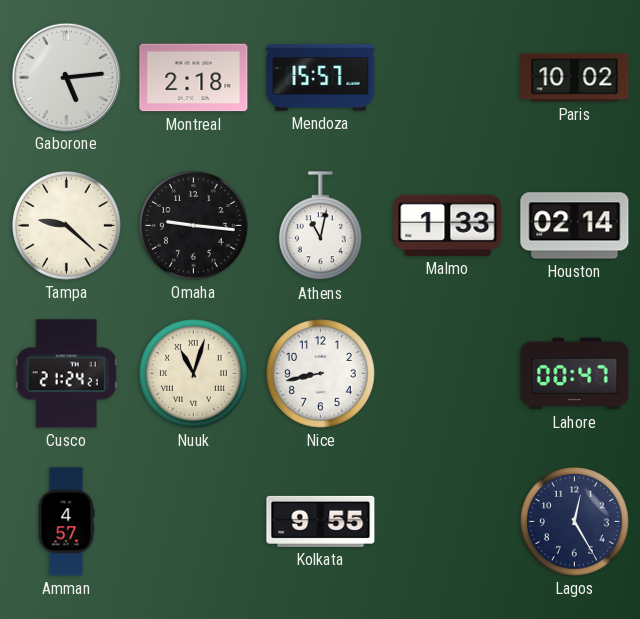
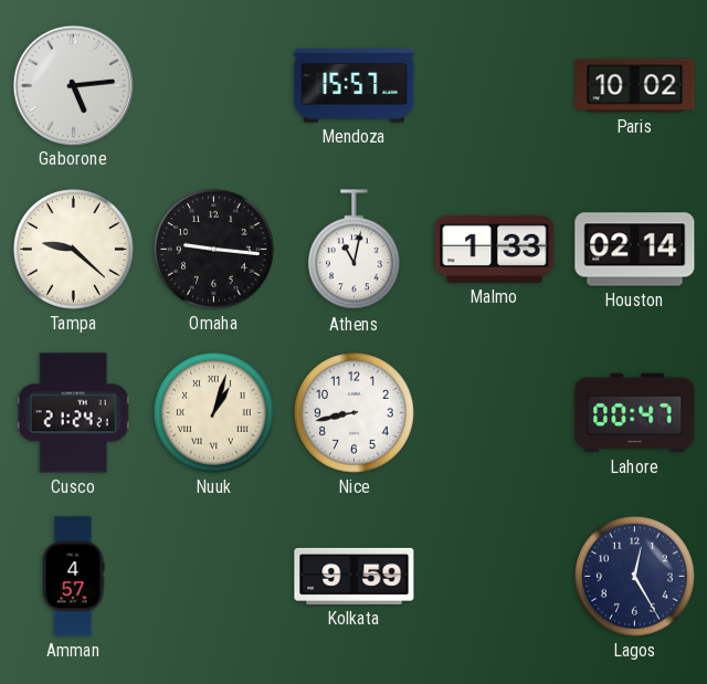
Montreal: 2:18 -> none (194, 78)
Nuuk: 11:03 -> 1:03 (214, 413)
Kolkata: 9:55 -> 9:59 (355, 576)
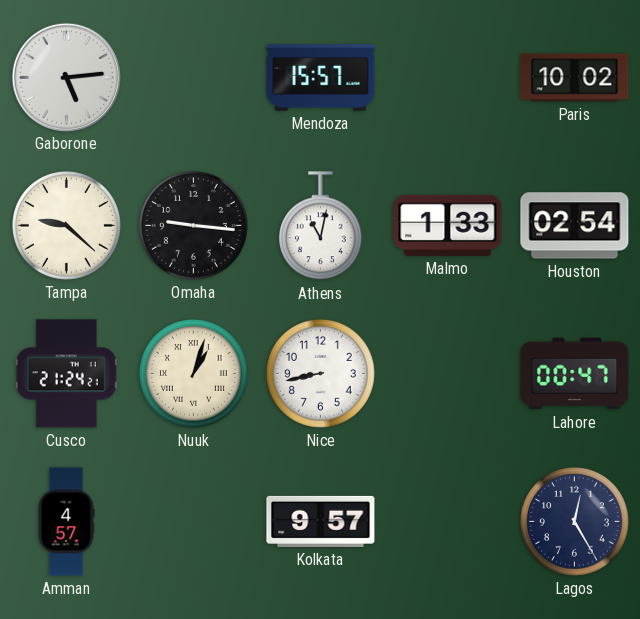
Houston: 02:14 -> 02:54 (575, 226)
Kolkata: 9:59 -> 9:57 (321, 521)
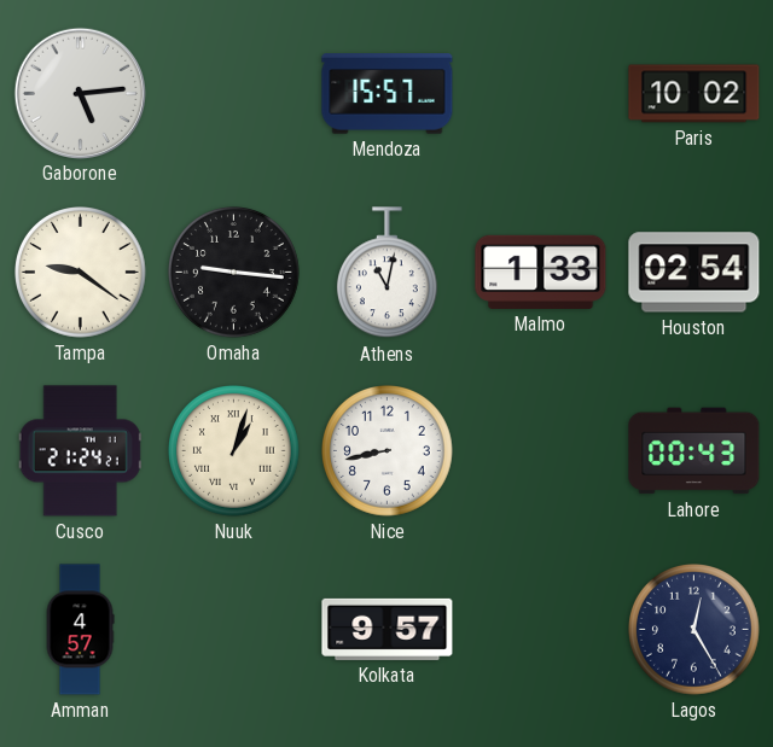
Tampa: 9:22 -> 9:21 (81, 273)
Lahore: 00:47 -> 00:43 (694, 451)
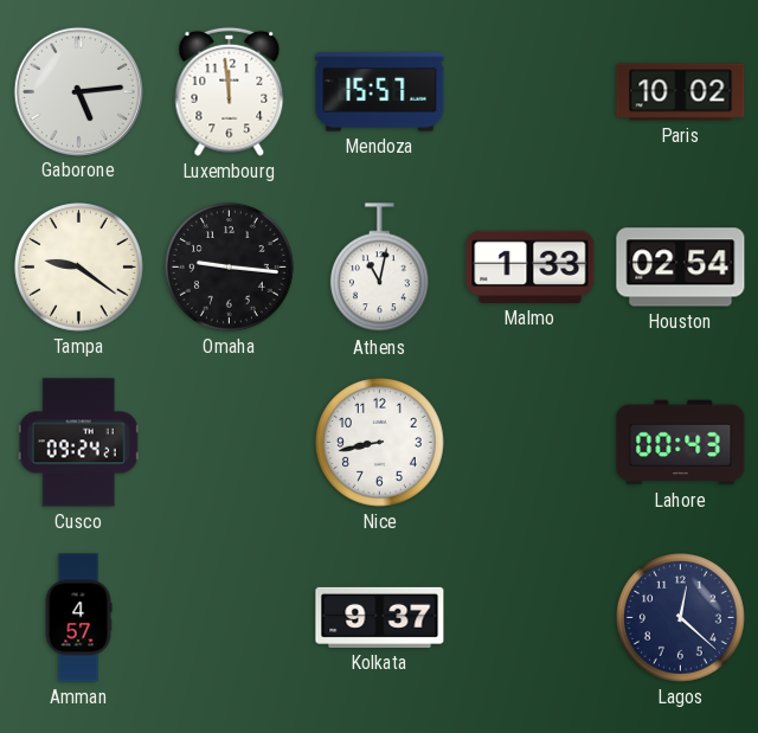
Luxembourg: none -> 11:59 (230, 91)
Cusco: 21:24 -> 09:24 (78, 443)
Nuuk: 1:03 -> none (234, 451)
Kolkata: 9:57 -> 9:37 (380, 617)
Lagos: 12:25 -> 12:22 (681, 618)
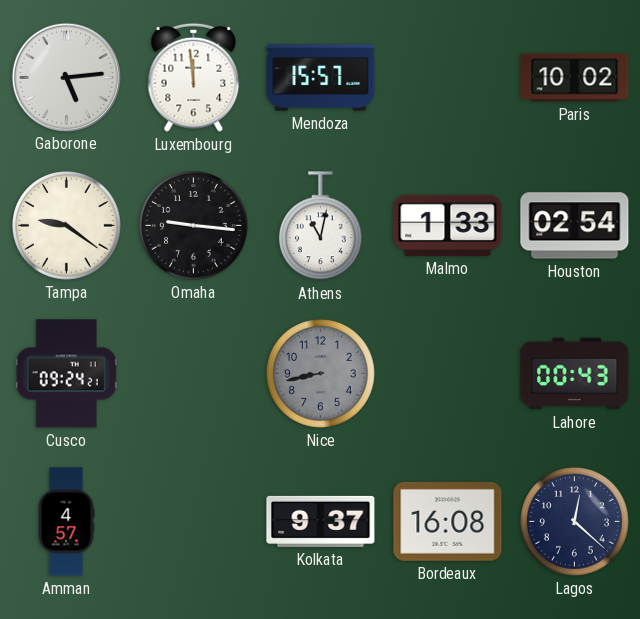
Nice dial: white -> grey (321, 374)
Bordeaux: none -> 16:08 (448, 521)
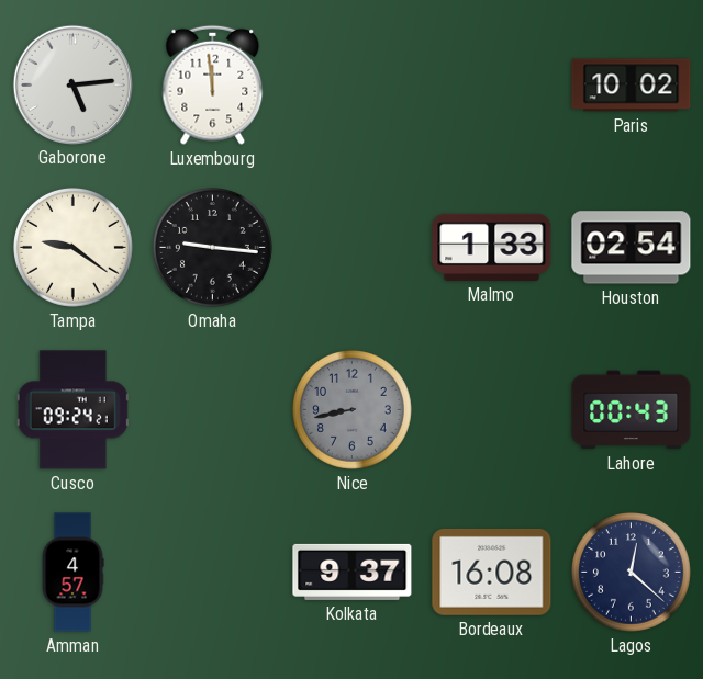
Mendoza: 15:57 -> none (321, 78)
Athens: 11:02 -> none (320, 226)
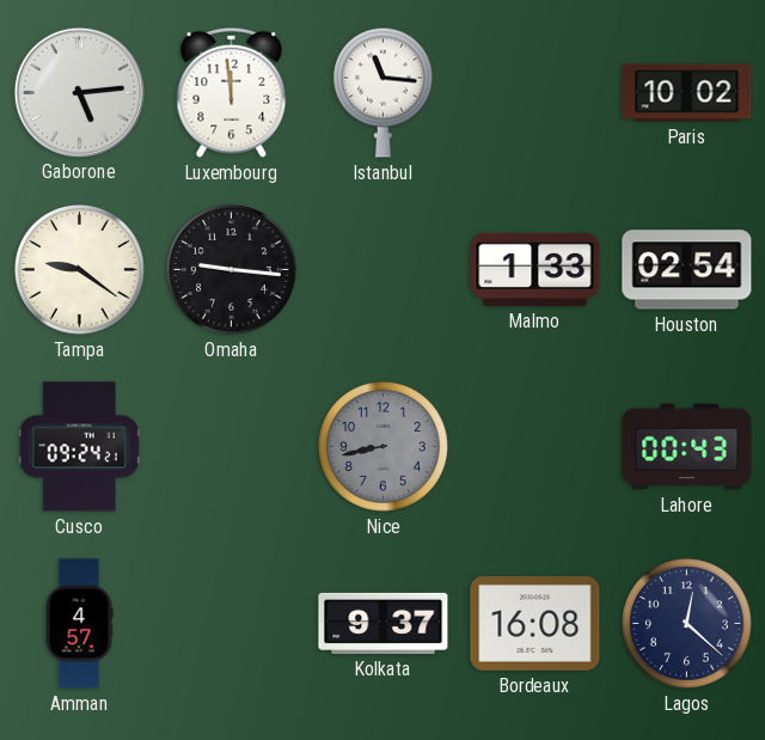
Istanbul: none -> 11:16 (382, 92)
